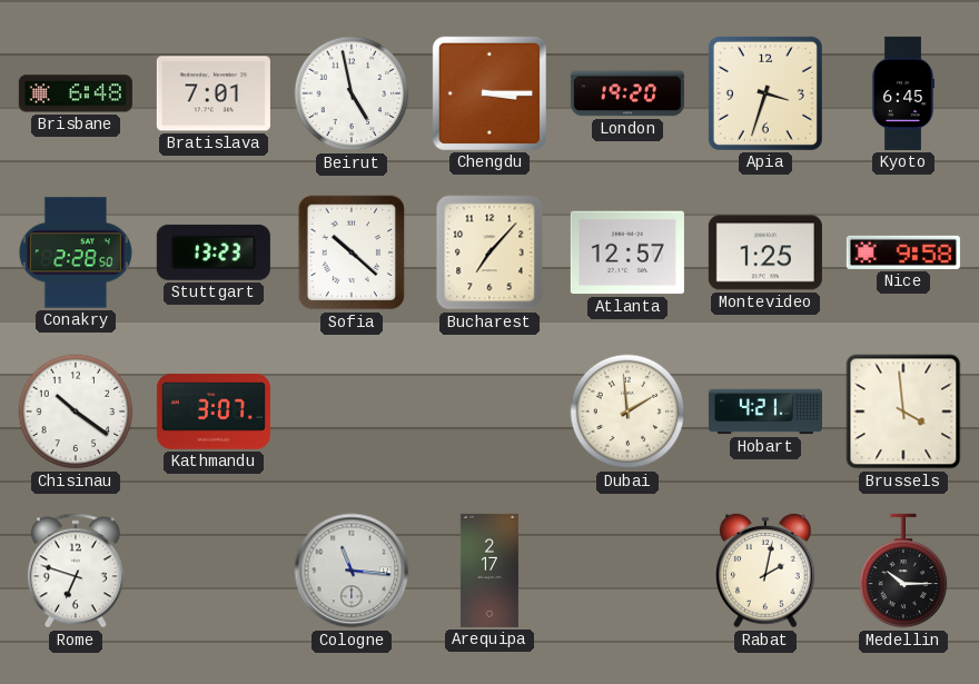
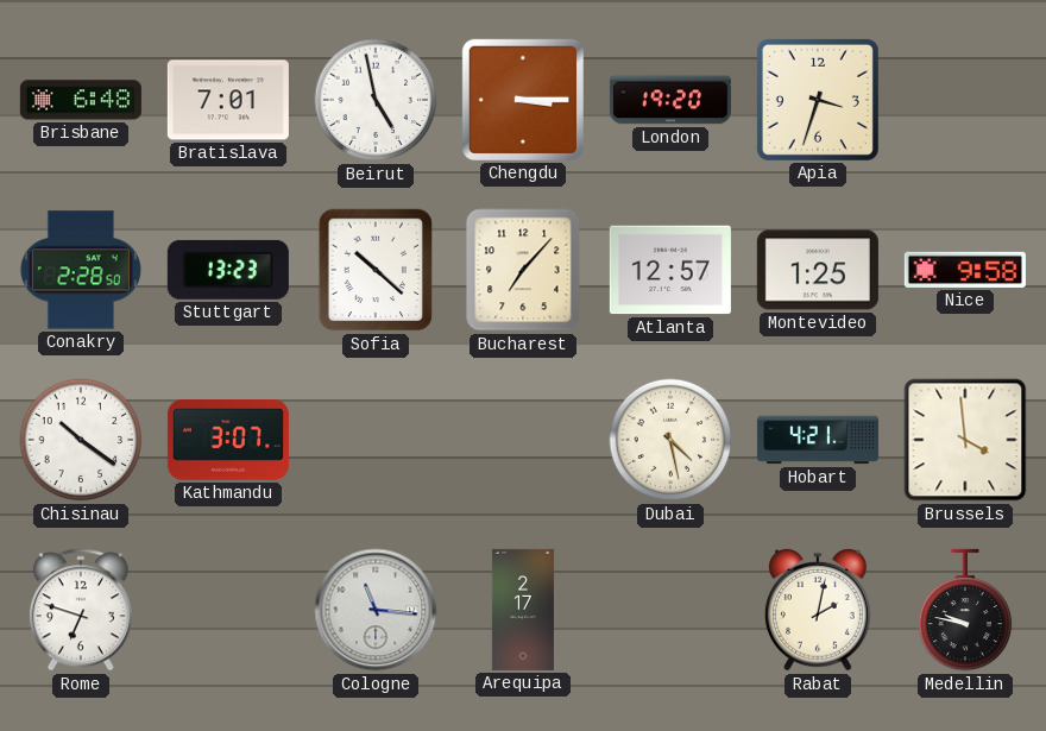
Kyoto: 6:45 -> none (902, 93)
Dubai: 1:59 -> 4:28 (670, 440)
Medellin: 10:15 -> 9:47 (965, 610)
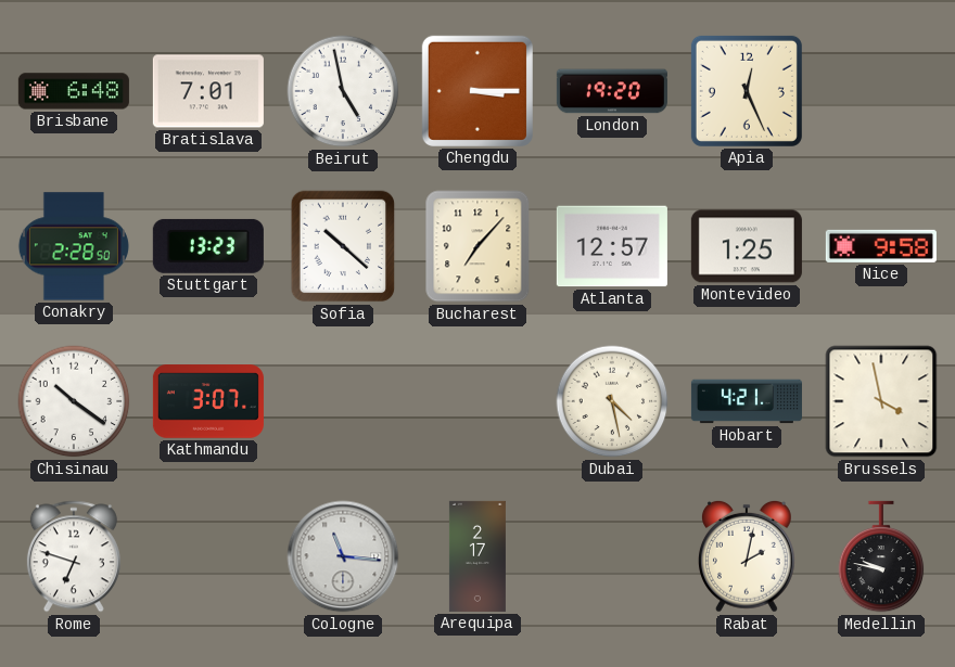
Apia: 3:33 -> 12:26 (747, 91)
Brussels: 3:59 -> 3:58 (881, 401)
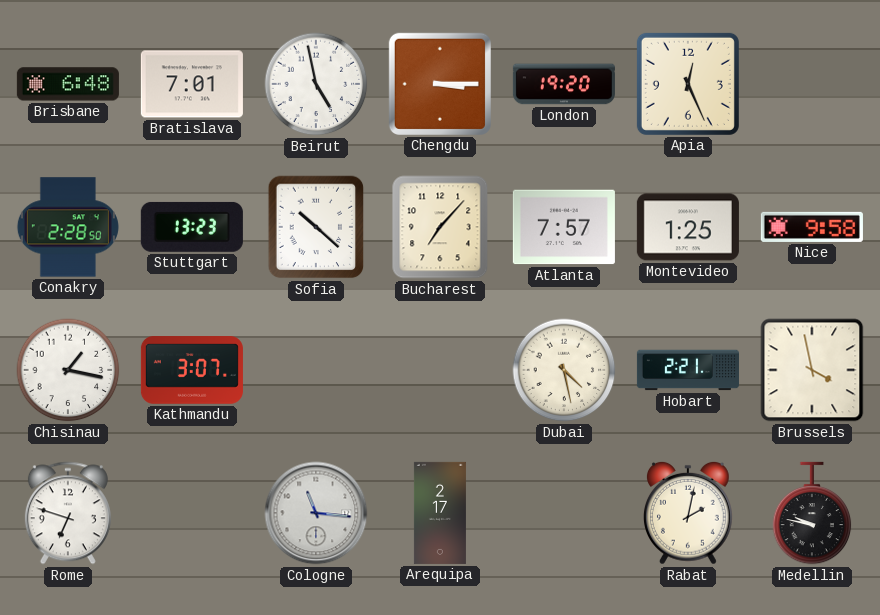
Atlanta: 12:57 -> 7:57 (564, 227)
Chisinau: 10:21 -> 1:17 (68, 370)
Hobart: 4:21 -> 2:21 (688, 370)
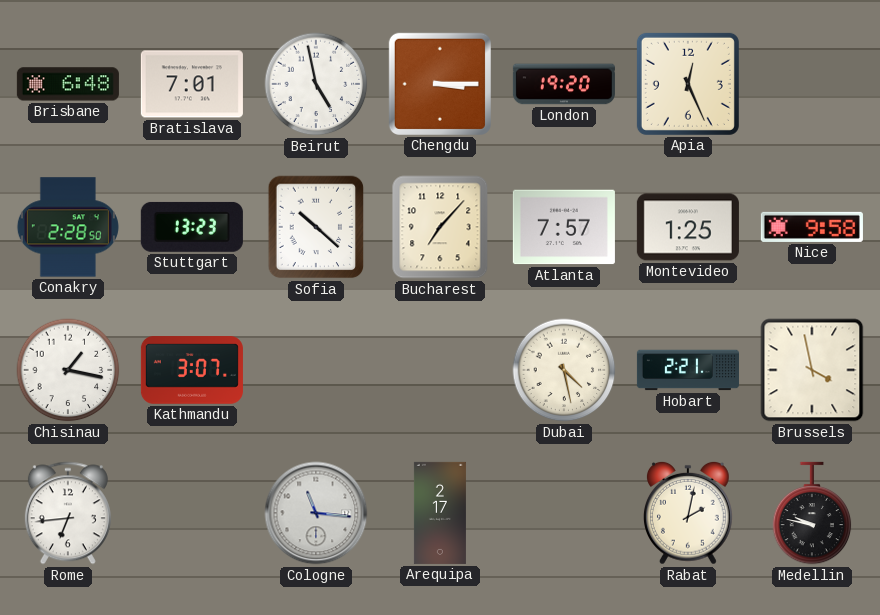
Rome: 6:48 -> 6:44 (68, 513)
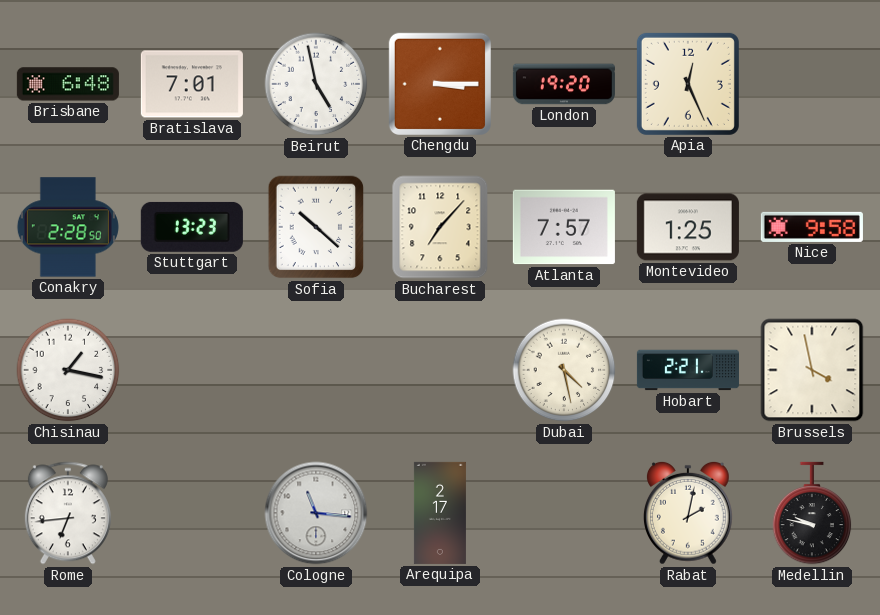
Kathmandu: 3:07 -> none (192, 370)
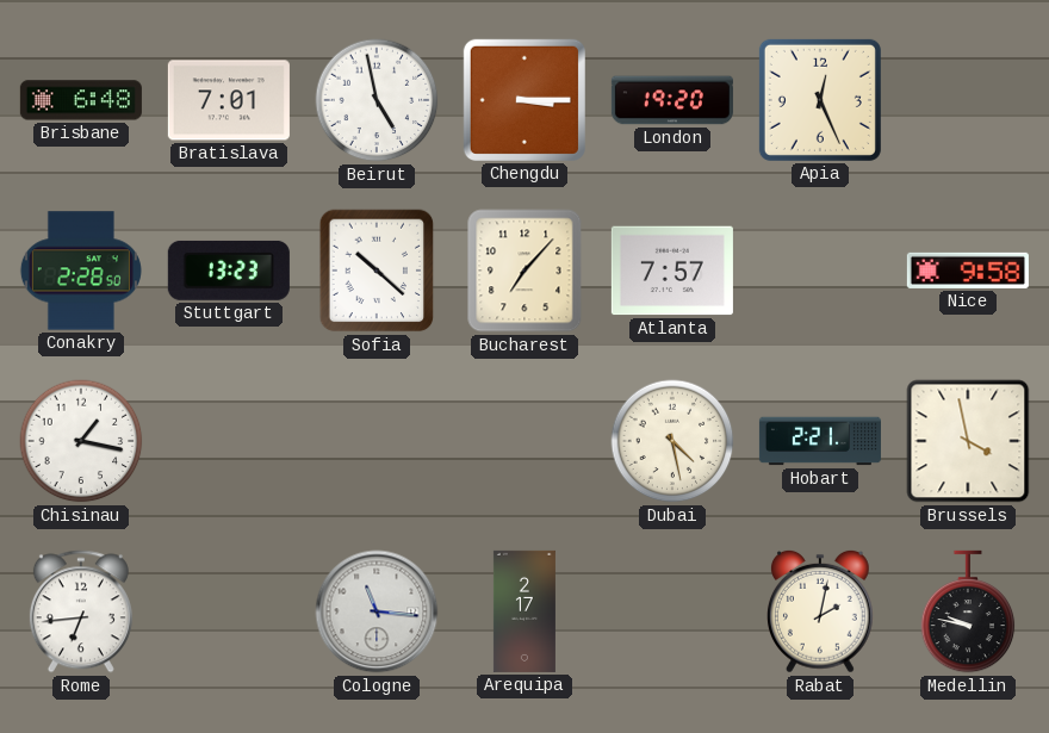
Montevideo: 1:25 -> none (688, 227)
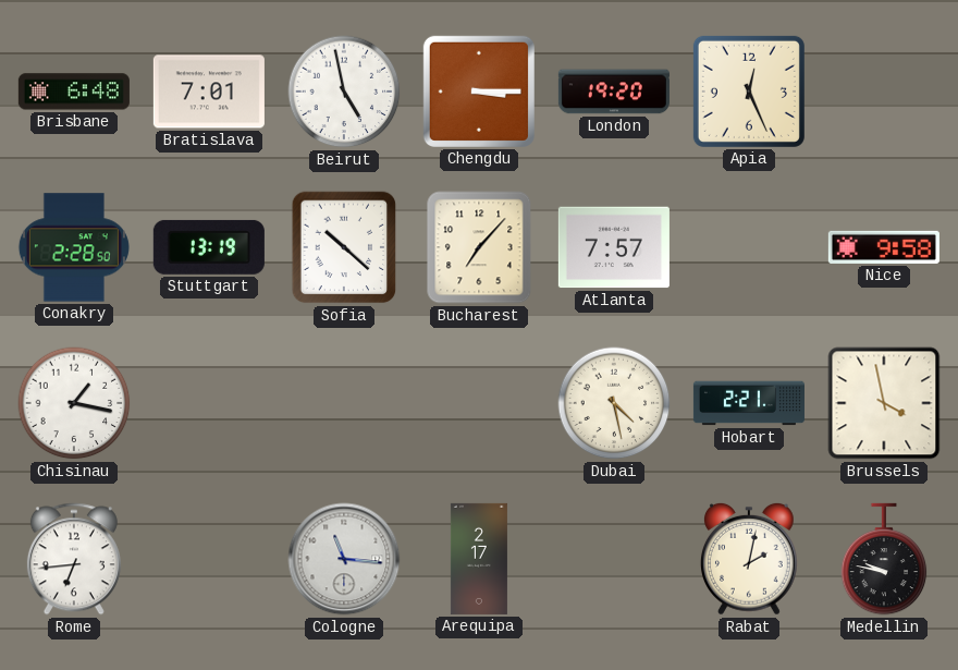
Stuttgart: 13:23 -> 13:19 (209, 247)
